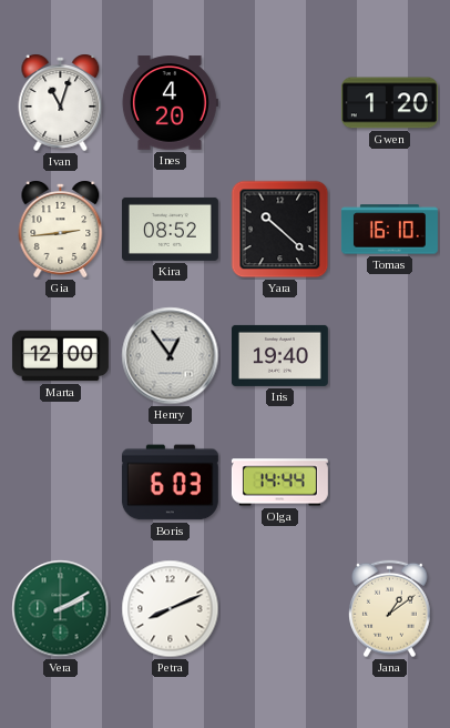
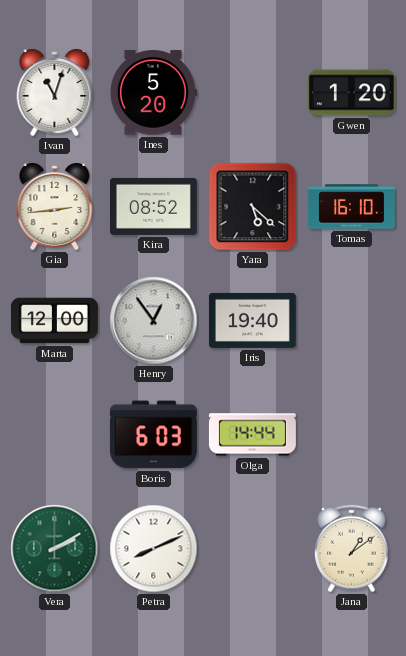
Ines: 4:20 -> 5:20 (153, 93)
Yara: 10:22 -> 5:22 (253, 207)
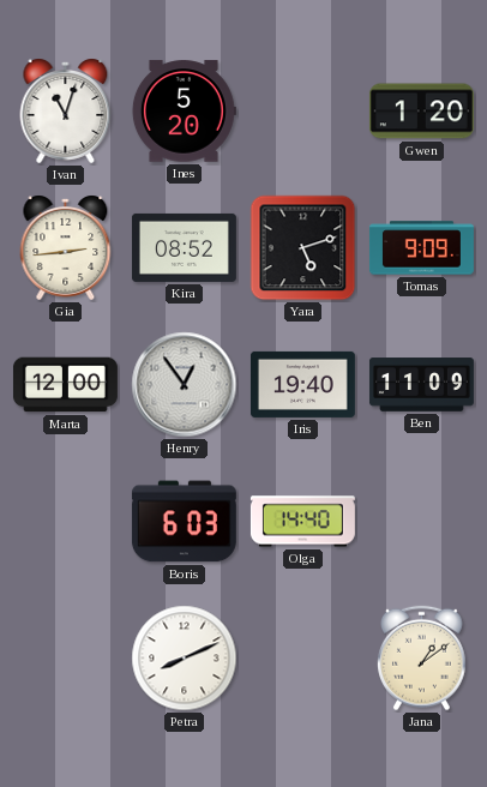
Yara: 5:22 -> 5:12 (303, 248)
Tomas: 16:10 -> 9:09 (421, 248)
Ben: none -> 11:09 (421, 385)
Olga: 14:44 -> 14:40 (302, 522)
Vera: 2:10 -> none (55, 549)
